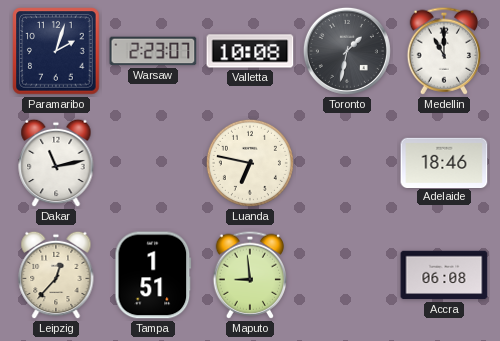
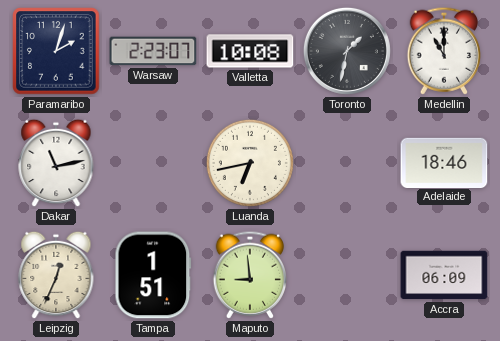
Luanda: 6:47 -> 6:43 (250, 163)
Leipzig: 12:37 -> 12:34 (56, 275)
Accra: 06:08 -> 06:09 (444, 275)
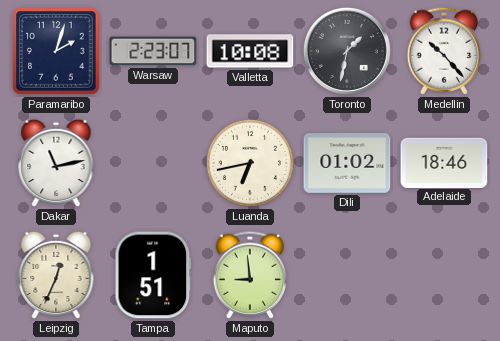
Medellin: 11:00 -> 10:23 (444, 51)
Dili: none -> 01:02 (347, 164)
Accra: 06:09 -> none (444, 275)
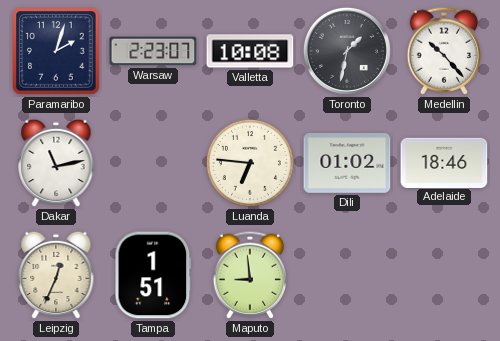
Luanda: 6:43 -> 6:46 (250, 163)
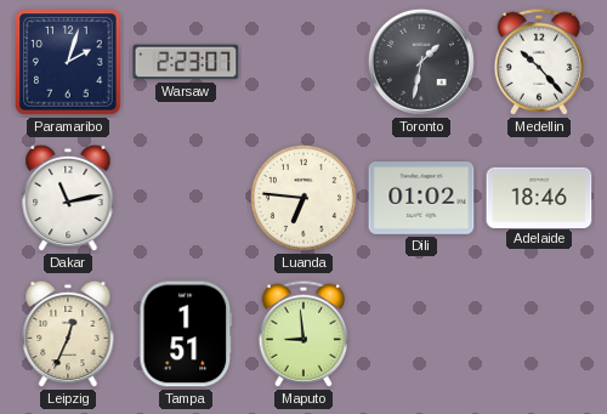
Valletta: 10:08 -> none (250, 51)
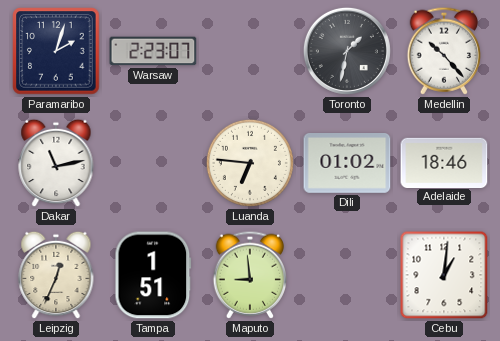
Cebu: none -> 1:01 (444, 275)
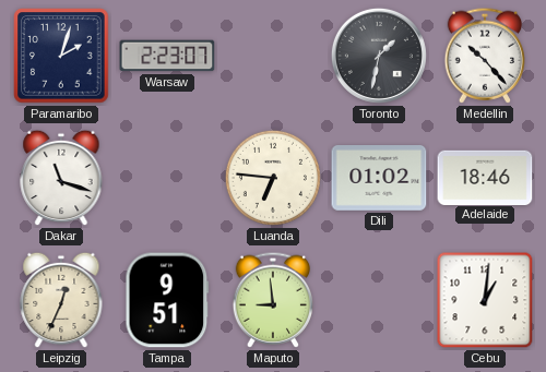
Dakar: 11:13 -> 11:18 (61, 178)
Tampa: 1:51 -> 9:51 (167, 300)
